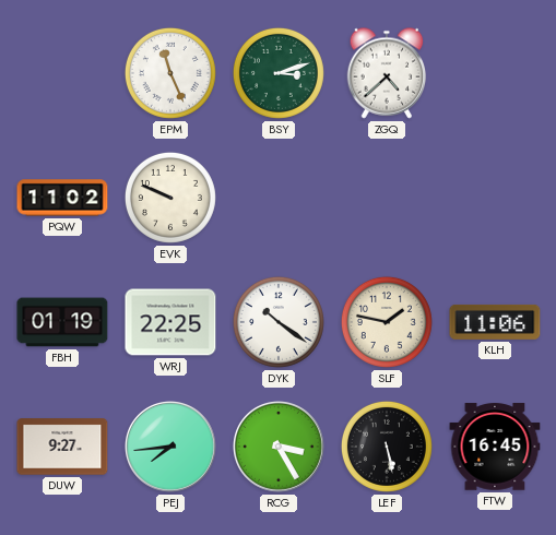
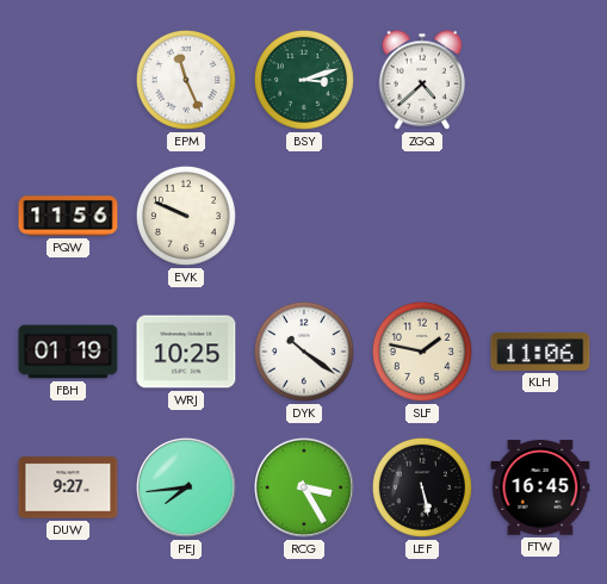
PQW: 11:02 -> 11:56 (68, 216)
WRJ: 22:25 -> 10:25 (186, 352)
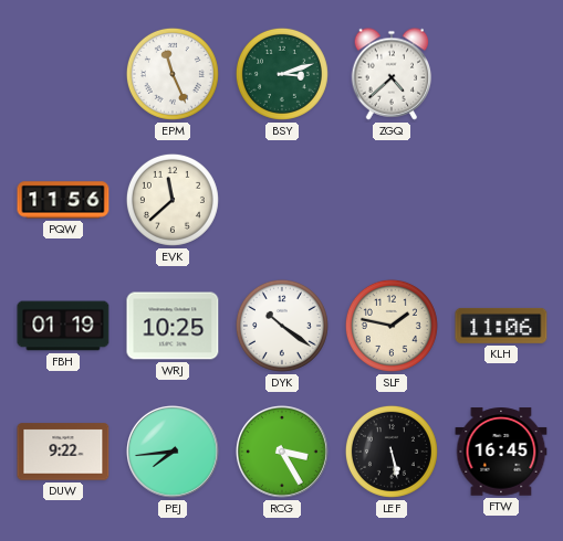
EVK: 9:49 -> 11:38 (173, 200)
DUW: 9:27 -> 9:22 (63, 452)
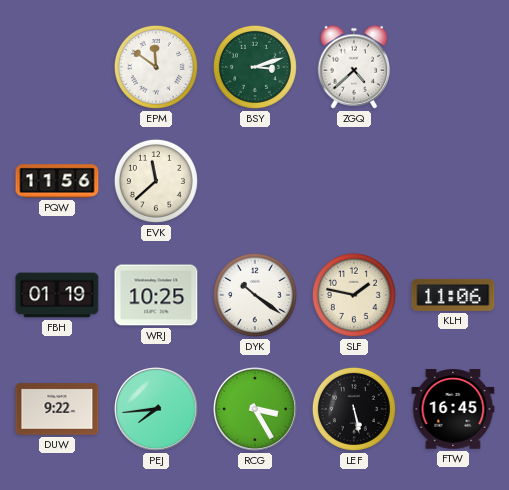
EPM: 11:26 -> 11:51 (156, 67)
